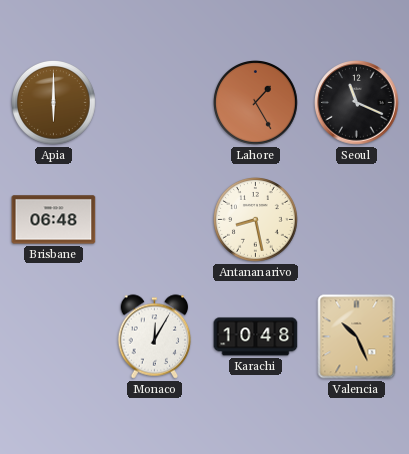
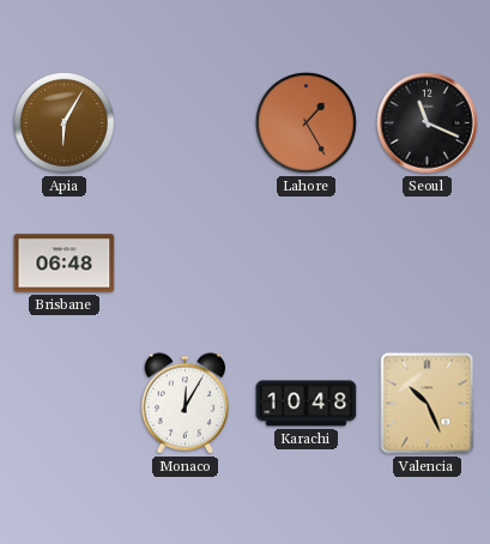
Apia: 6:00 -> 6:05 (65, 123)
Antananarivo: 8:28 -> none (256, 220)
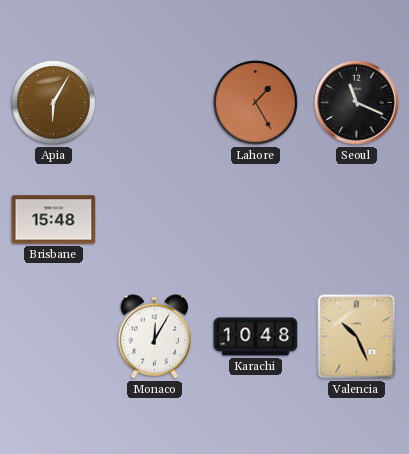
Brisbane: 06:48 -> 15:48 (54, 220)
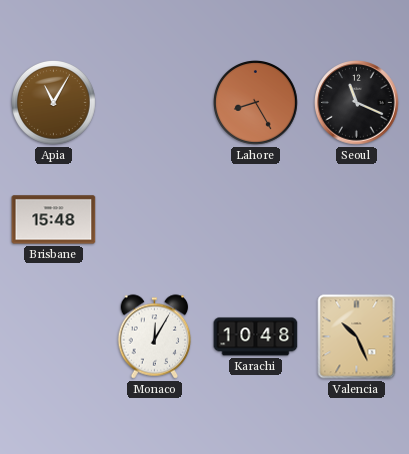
Apia: 6:05 -> 11:05 (54, 103)
Lahore: 1:25 -> 8:25 (256, 103)
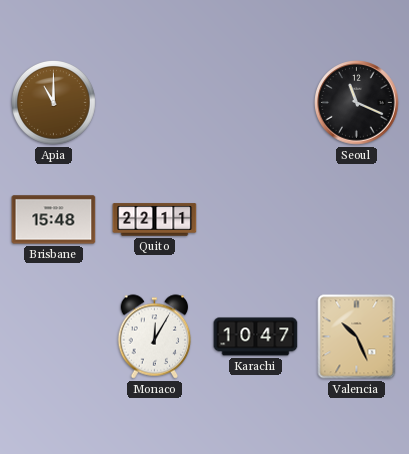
Apia: 11:05 -> 11:00 (54, 103)
Lahore: 8:25 -> none (256, 103)
Quito: none -> 22:11 (155, 220)
Karachi: 10:48 -> 10:47 (256, 337)
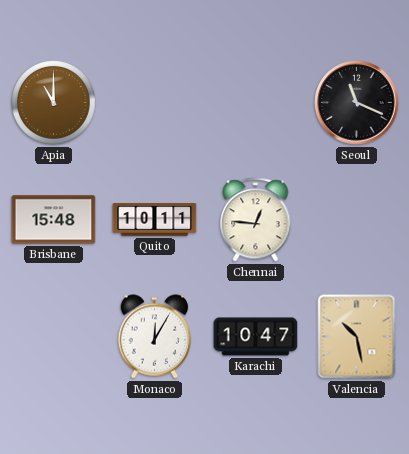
Quito: 22:11 -> 10:11 (155, 220)
Chennai: none -> 12:46 (256, 220)
Valencia: 10:26 -> 10:28 (357, 337)
